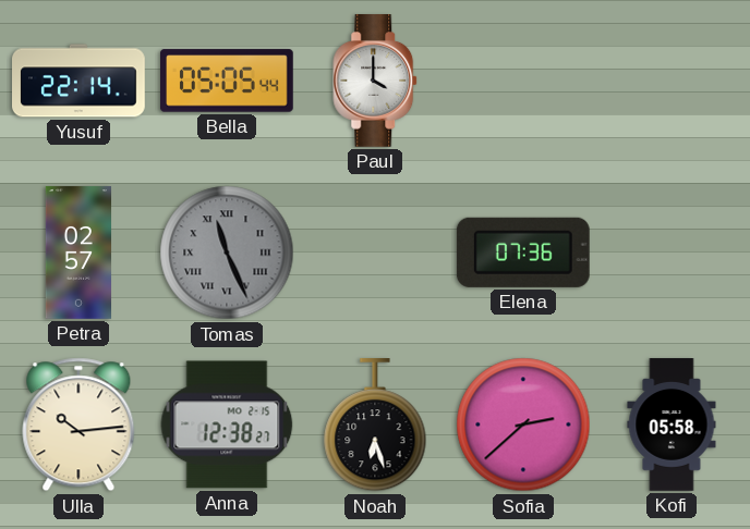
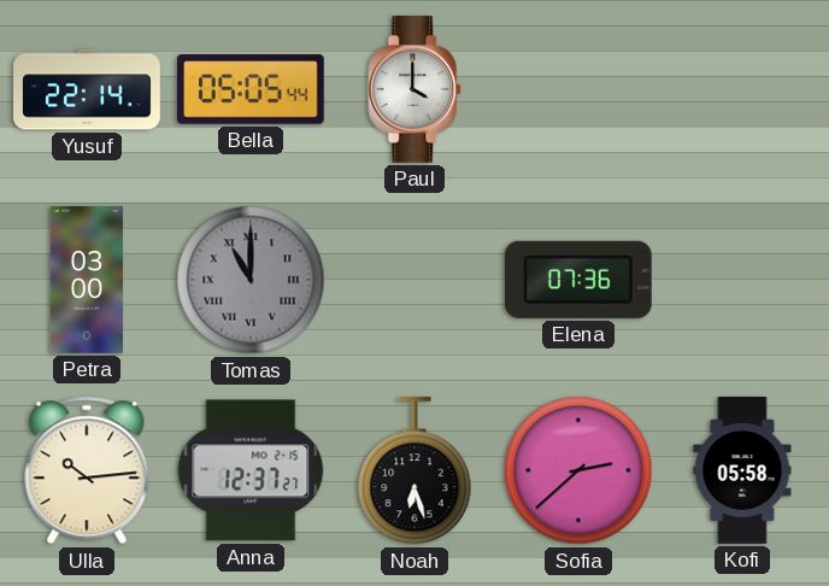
Petra: 02:57 -> 03:00 (86, 280)
Tomas: 11:26 -> 11:00 (251, 280)
Anna: 12:38 -> 12:37 (251, 470)
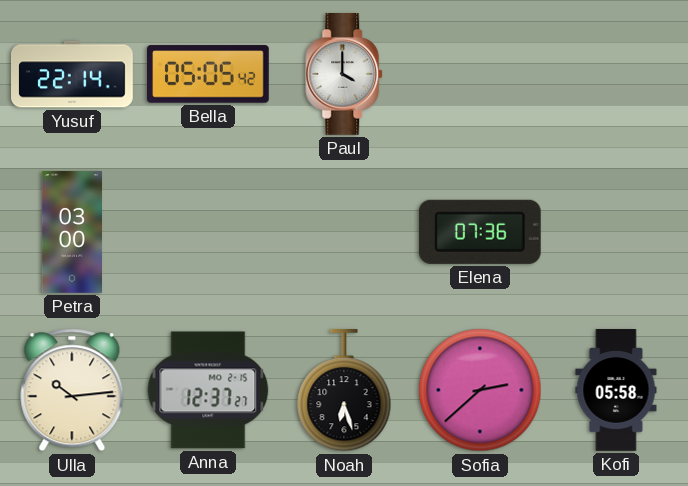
Bella: 05:05:44 -> 05:05:42 (209, 74)
Tomas: 11:00 -> none (251, 280)
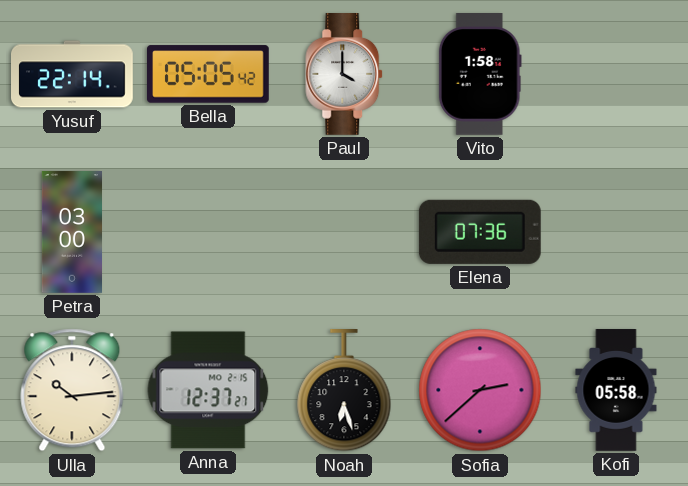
Vito: none -> 1:58 (480, 75)
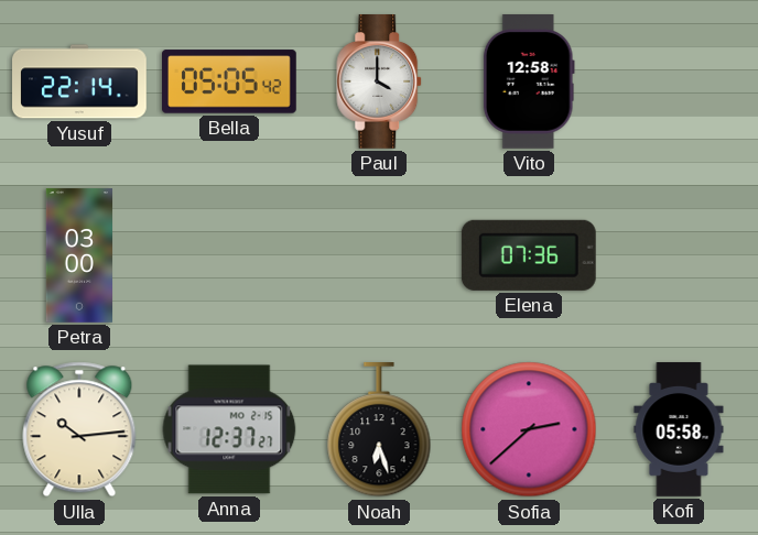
Vito: 1:58 -> 12:58 (529, 83)
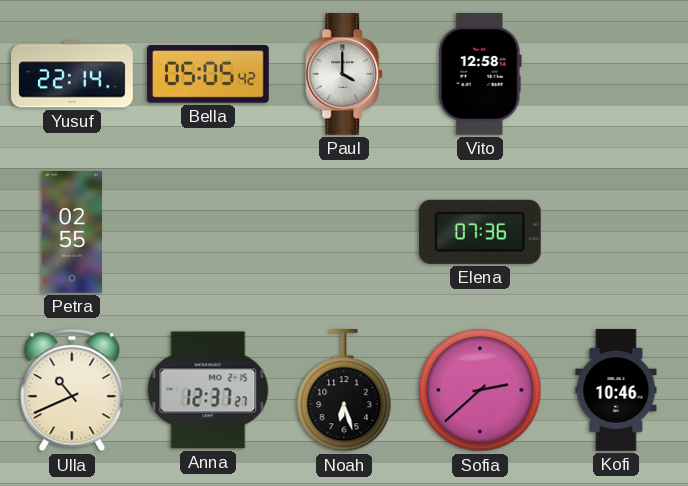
Petra: 03:00 -> 02:55 (71, 232)
Ulla: 10:14 -> 10:41 (72, 390)
Kofi: 05:58 -> 10:46 (616, 390)
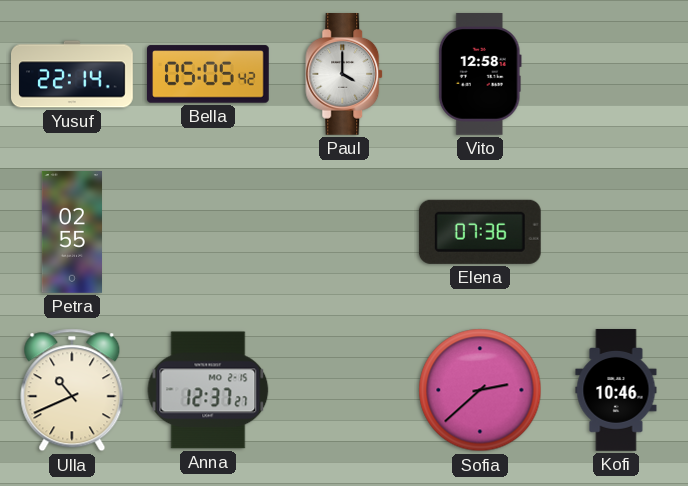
Noah: 6:27 -> none (344, 391)
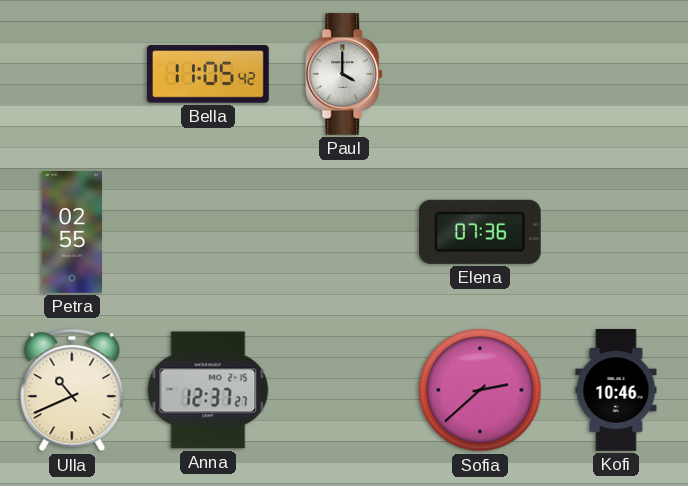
Yusuf: 22:14 -> none (73, 74)
Bella: 05:05 -> 11:05 (209, 74)
Vito: 12:58 -> none (480, 75)
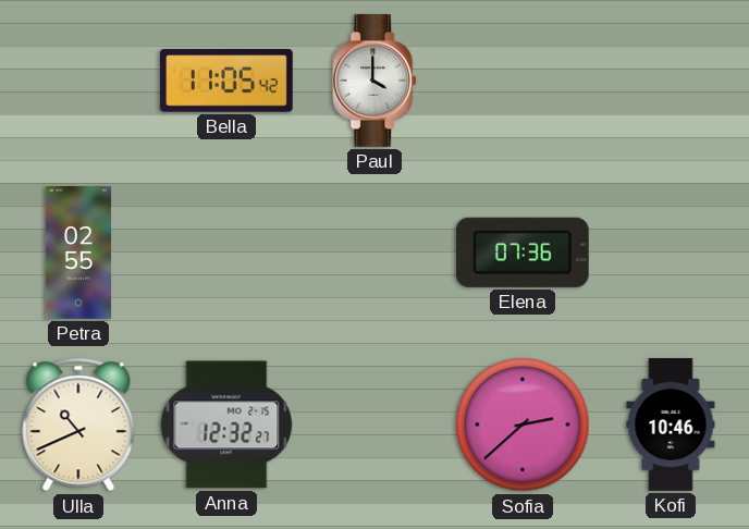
Anna: 12:37 -> 12:32 (226, 425)
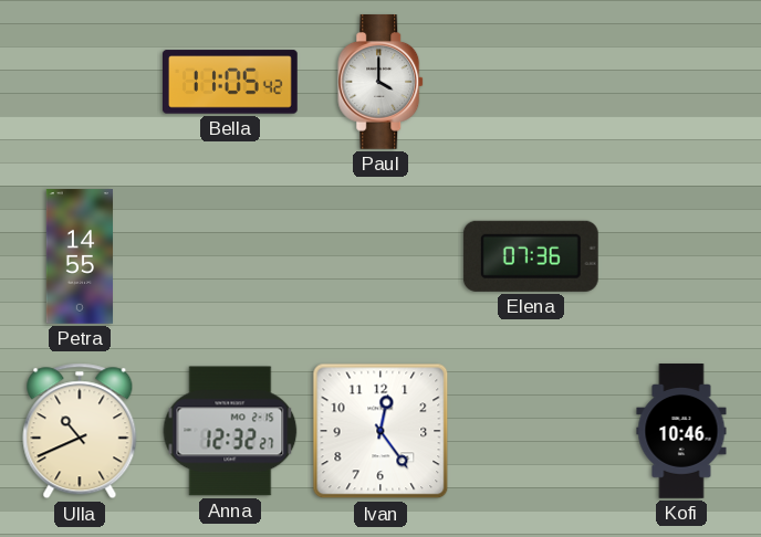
Petra: 02:55 -> 14:55 (79, 256)
Ivan: none -> 12:24 (380, 431)
Sofia: 2:38 -> none (523, 425)
